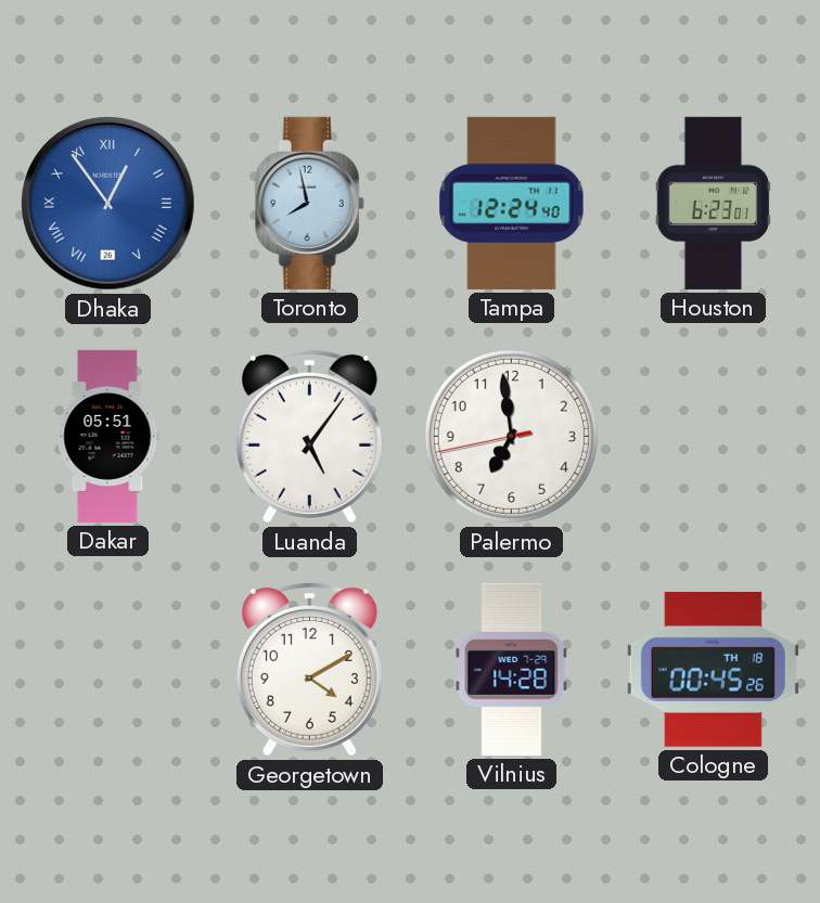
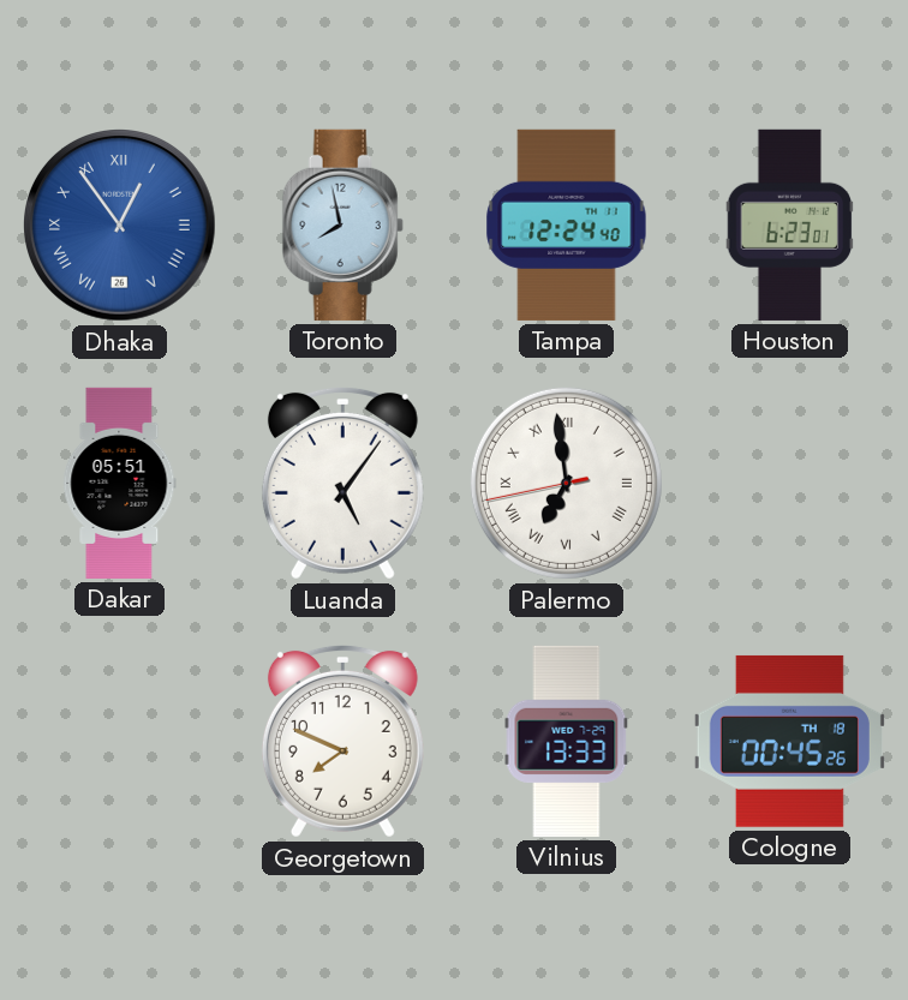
Palermo numerals: Arabic -> Roman (566, 483)
Georgetown: 4:10 -> 7:49 (342, 741)
Vilnius: 14:28 -> 13:33 (567, 741)
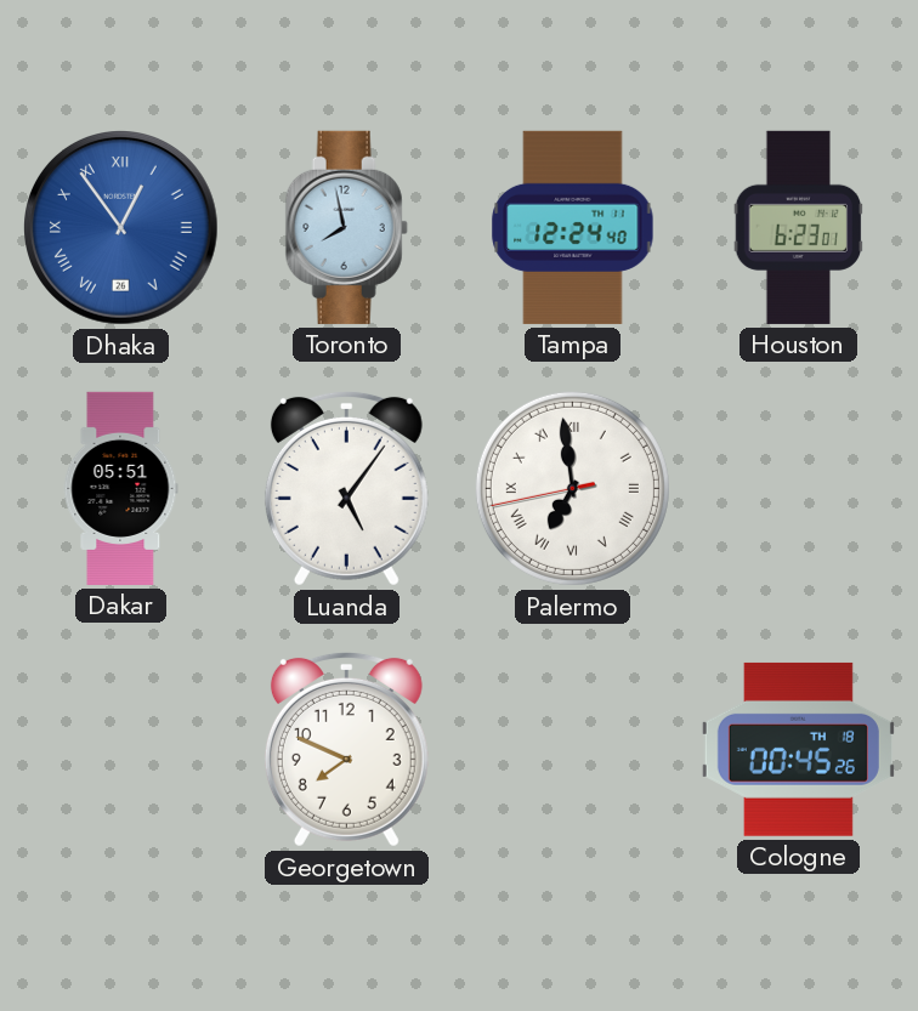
Vilnius: 13:33 -> none (567, 741)
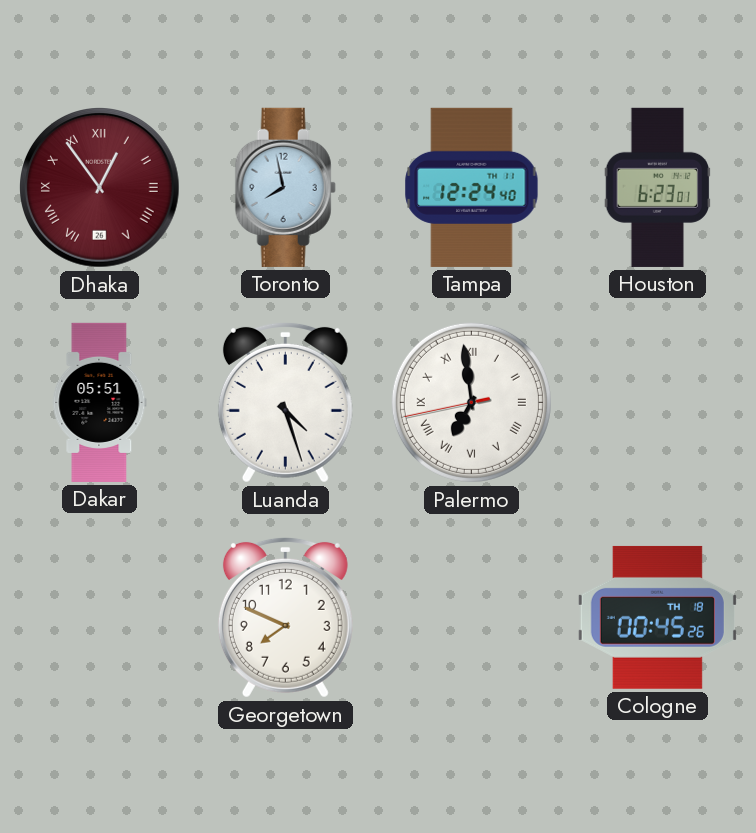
Dhaka dial: blue -> burgundy (100, 188)
Luanda: 5:06 -> 4:27 (285, 402)
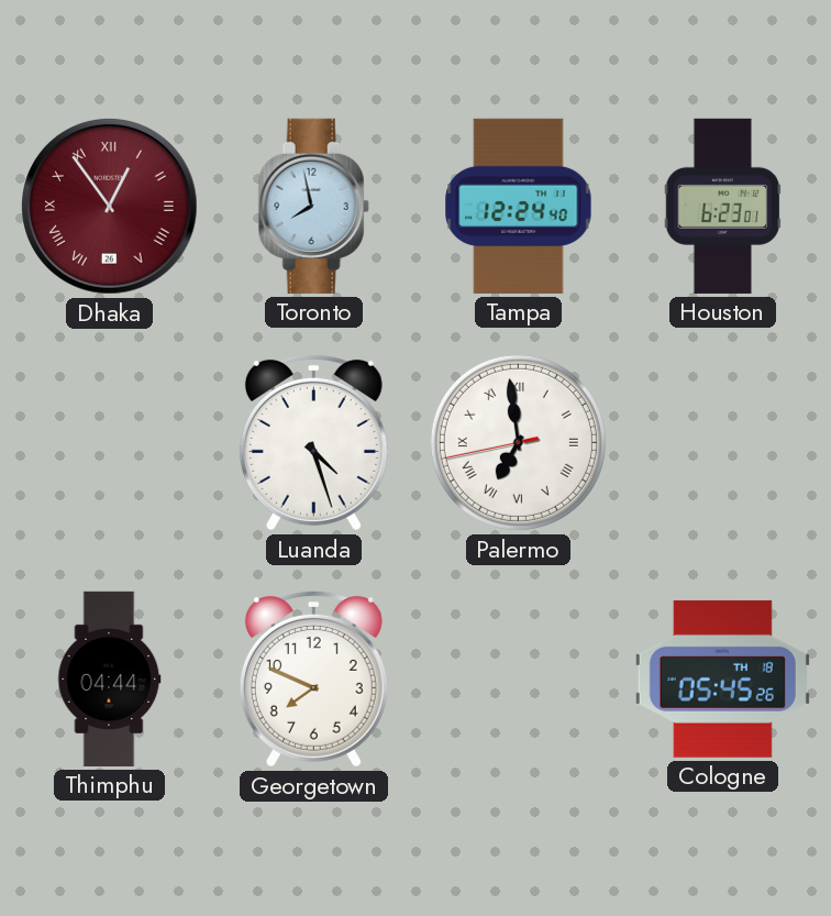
Dakar: 05:51 -> none (100, 402)
Thimphu: none -> 04:44 (110, 678)
Cologne: 00:45 -> 05:45 (722, 678)
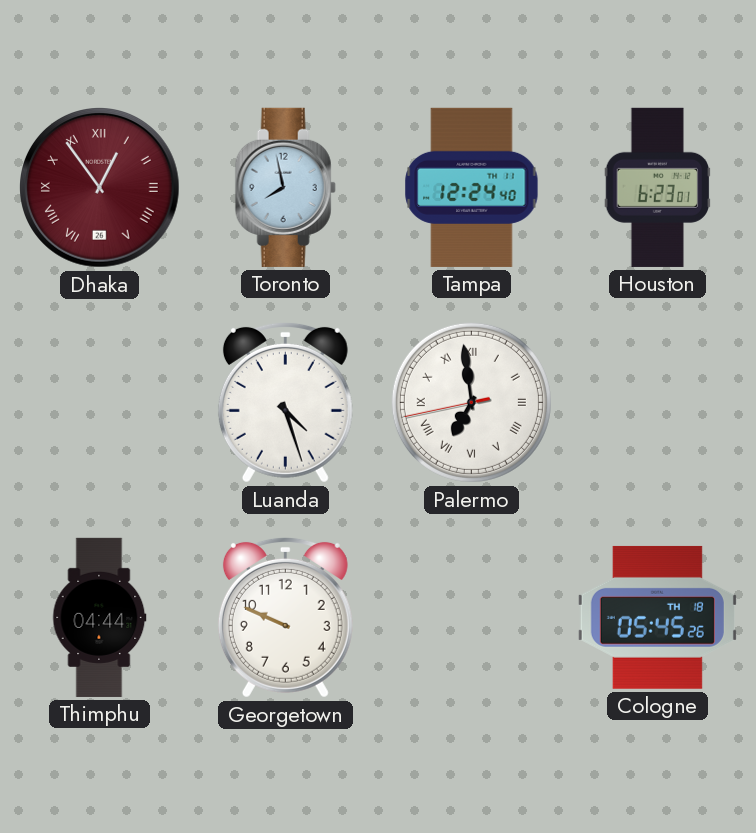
Georgetown: 7:49 -> 9:49 (285, 617)
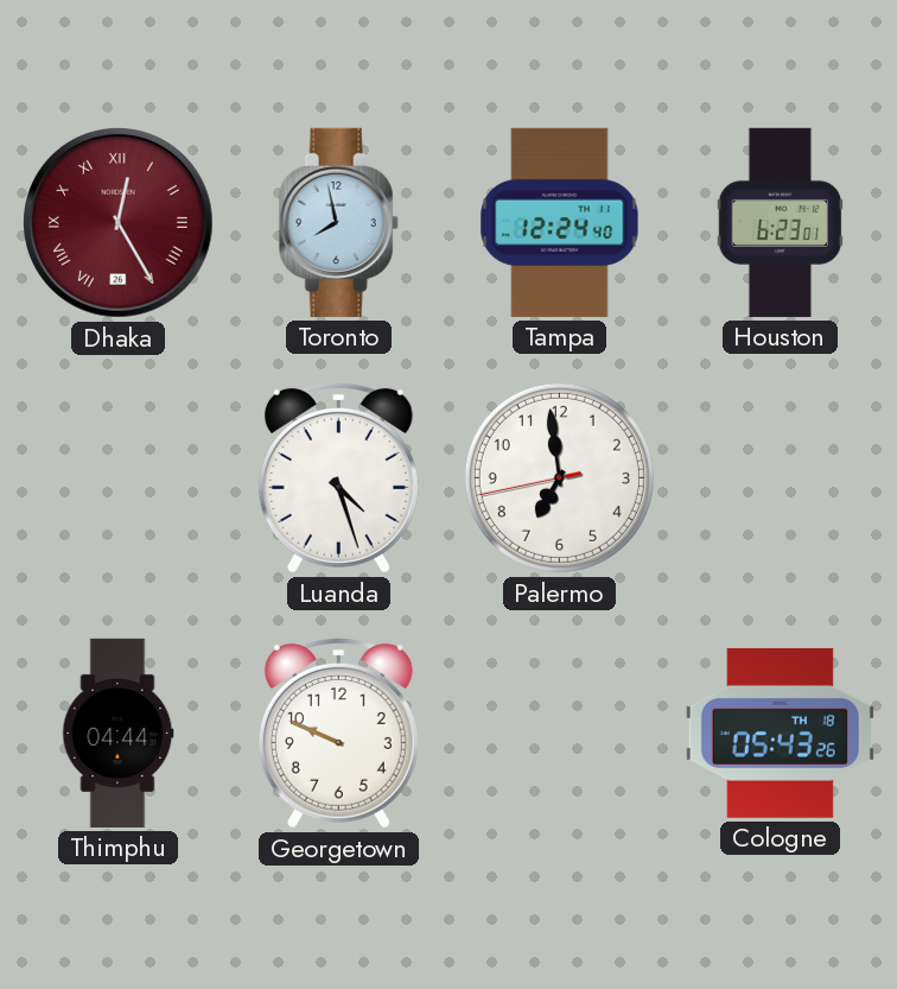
Dhaka: 12:54 -> 12:25 (119, 223)
Palermo numerals: Roman -> Arabic (559, 477)
Cologne: 05:45 -> 05:43 (780, 733)
